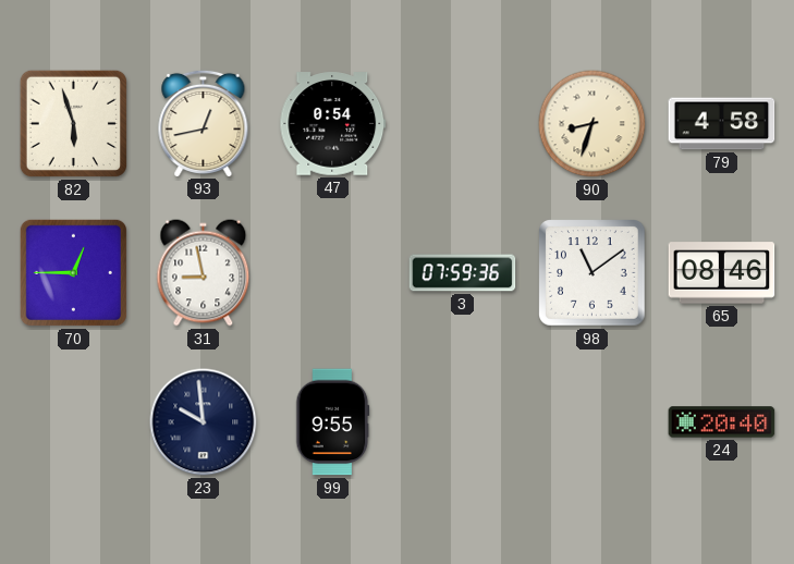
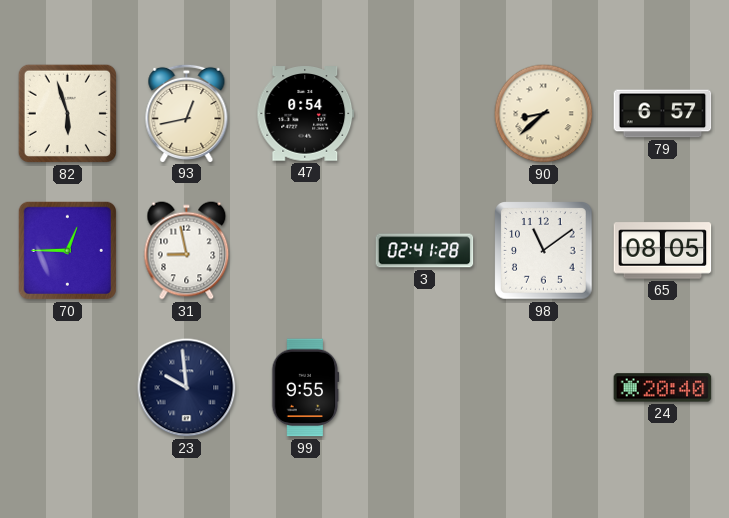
90: 8:33 -> 8:38 (544, 114)
79: 4:58 -> 6:57 (663, 114)
3: 07:59 -> 02:41 (425, 251)
65: 08:46 -> 08:05 (663, 251)
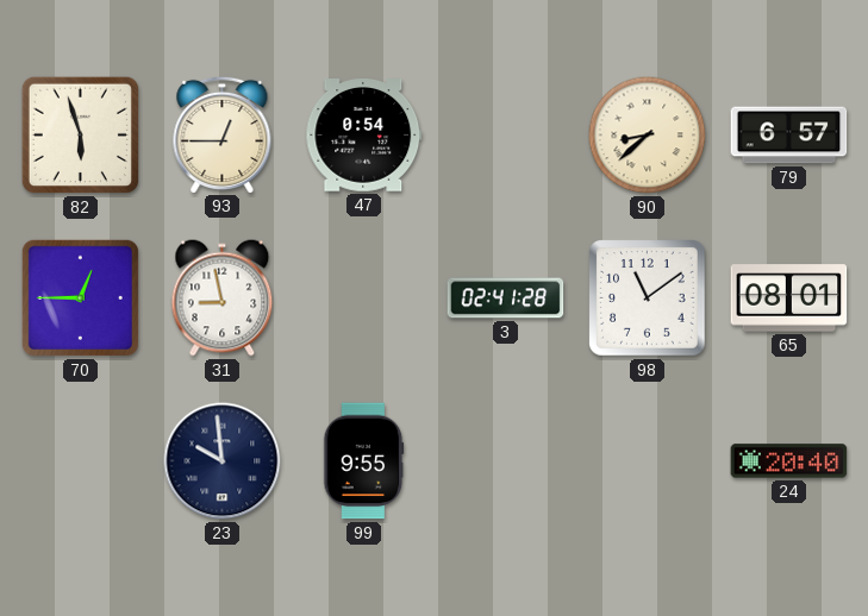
93: 12:43 -> 12:45 (223, 134)
65: 08:05 -> 08:01 (789, 298)
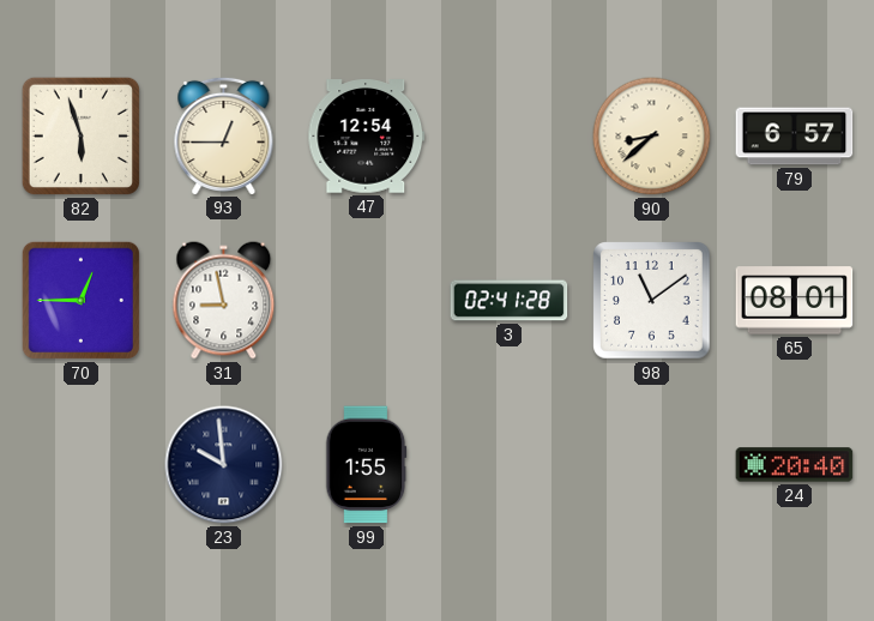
47: 0:54 -> 12:54 (367, 137)
99: 9:55 -> 1:55 (367, 465)
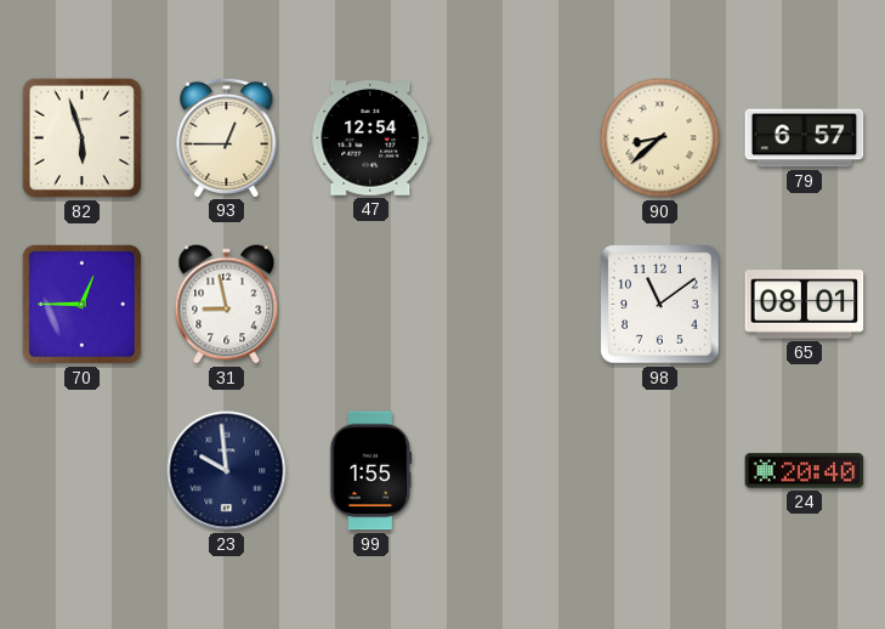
3: 02:41 -> none (510, 301)
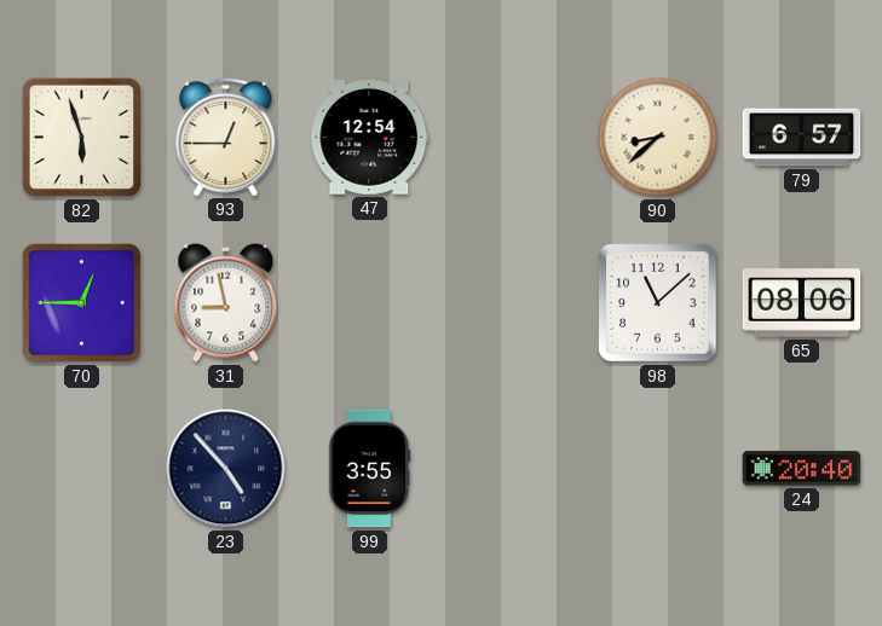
98: 11:09 -> 11:08 (658, 303)
65: 08:01 -> 08:06 (802, 303)
23: 9:59 -> 4:53 (226, 469)
99: 1:55 -> 3:55 (370, 469)
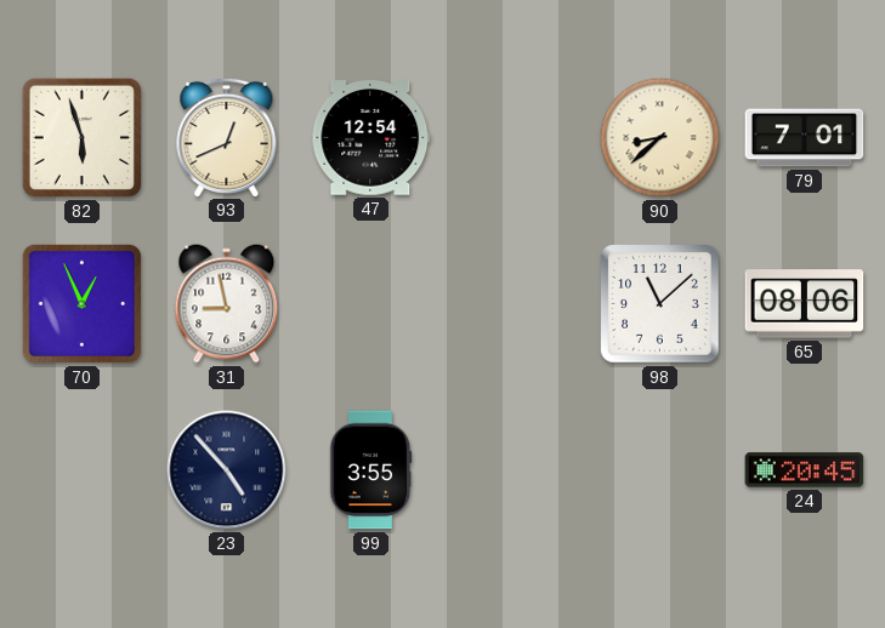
93: 12:45 -> 12:41 (227, 137)
79: 6:57 -> 7:01 (805, 138)
70: 12:45 -> 12:56 (81, 303)
24: 20:40 -> 20:45 (805, 470)
